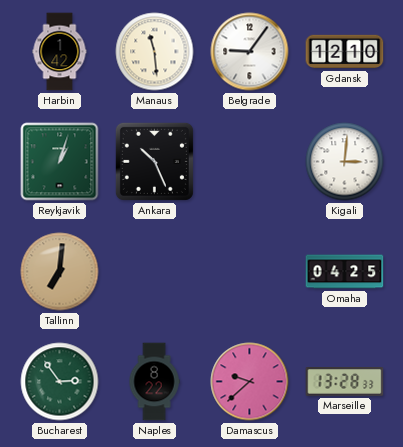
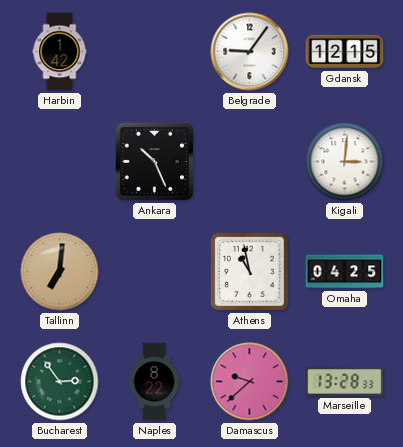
Manaus: 11:29 -> none (155, 52)
Gdansk: 12:10 -> 12:15 (345, 52)
Reykjavik: 1:03 -> none (60, 162)
Athens: none -> 10:58 (249, 271)
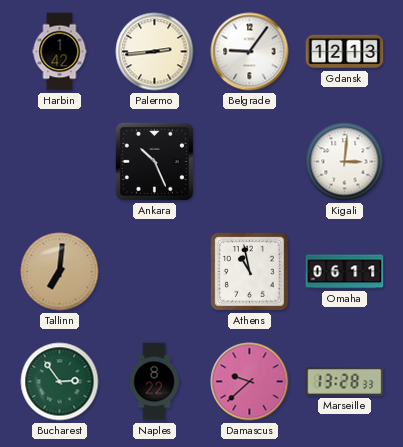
Palermo: none -> 2:44 (155, 52)
Gdansk: 12:15 -> 12:13 (345, 52)
Omaha: 04:25 -> 06:11 (345, 272)
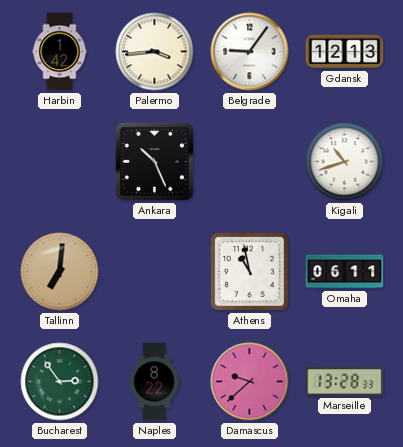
Palermo: 2:44 -> 3:44 (155, 52)
Kigali: 3:01 -> 10:42 (345, 162)
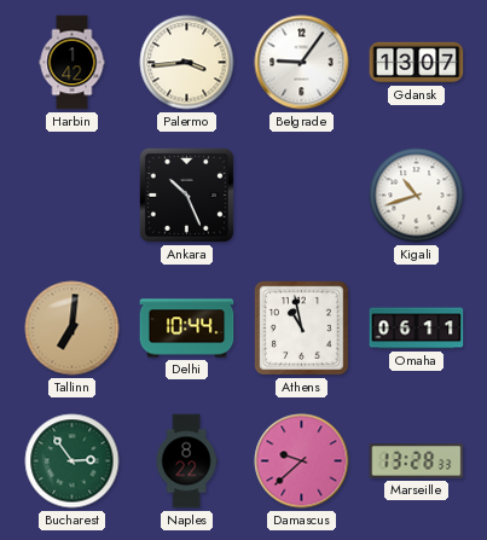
Gdansk: 12:13 -> 13:07 (417, 63)
Delhi: none -> 10:44 (187, 329)
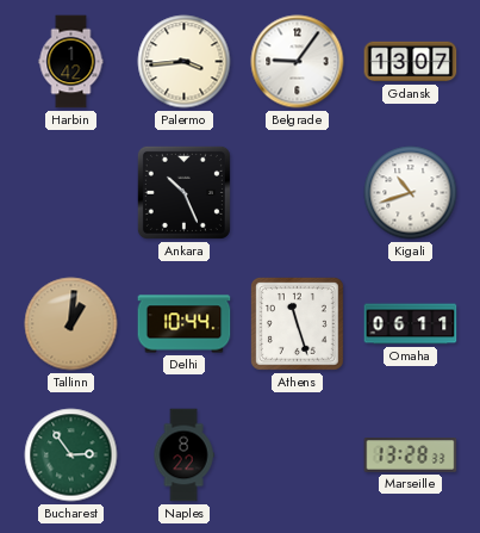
Tallinn: 7:01 -> 1:01 (71, 324)
Athens: 10:58 -> 11:27 (297, 323)
Damascus: 9:38 -> none (302, 461)
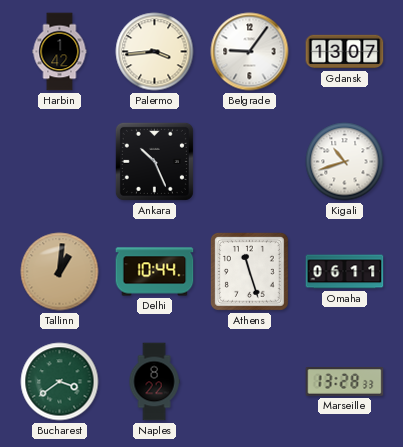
Bucharest: 2:54 -> 3:39 (60, 382)
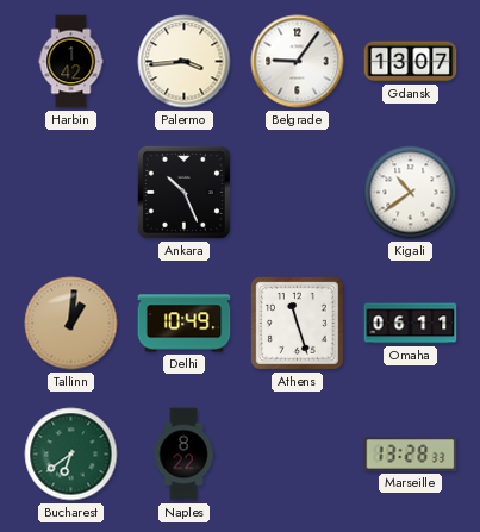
Kigali: 10:42 -> 10:39 (411, 193)
Delhi: 10:44 -> 10:49 (185, 324)
Bucharest: 3:39 -> 6:39 (71, 455)
